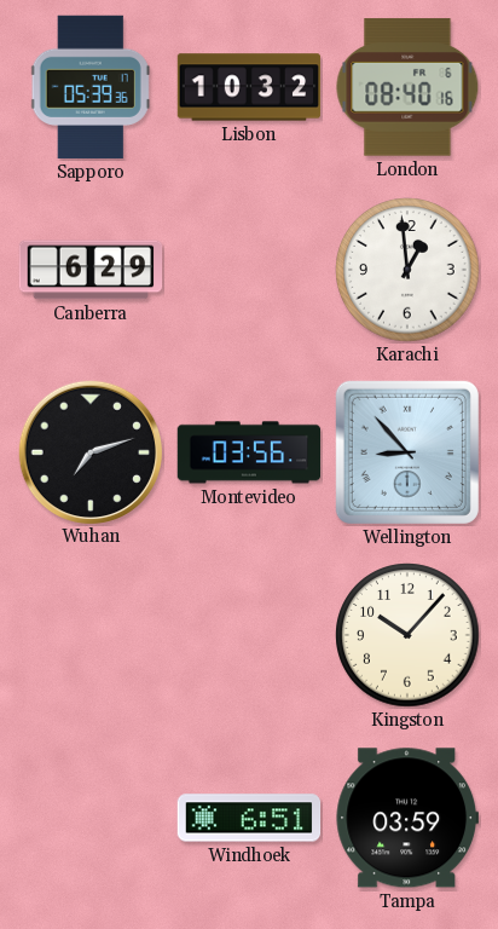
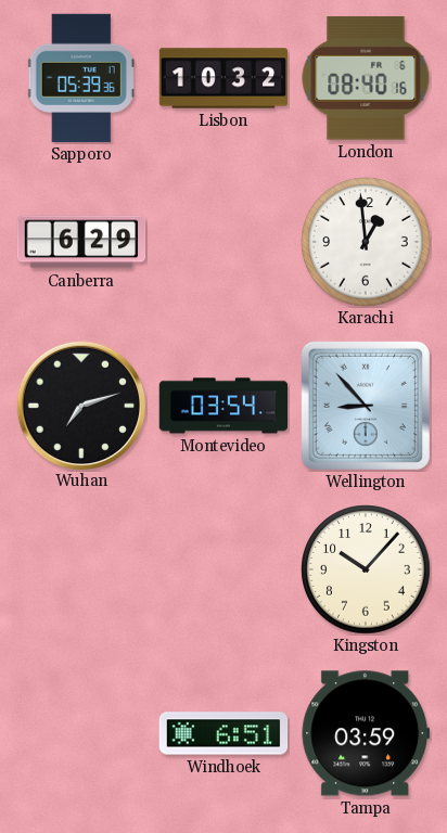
Montevideo: 03:56 -> 03:54 (224, 406)
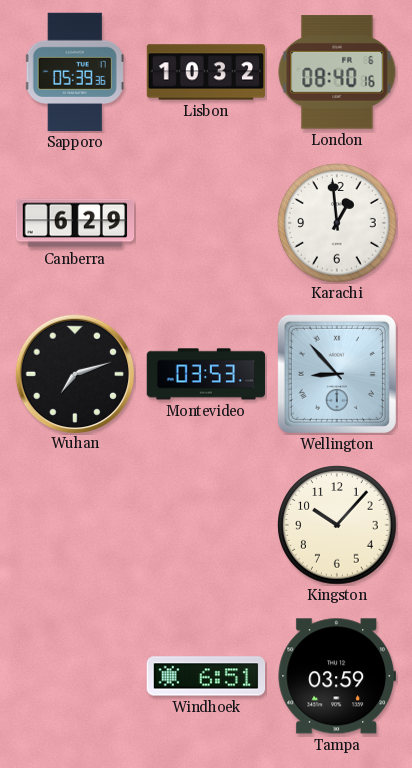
Montevideo: 03:54 -> 03:53 (206, 374)
